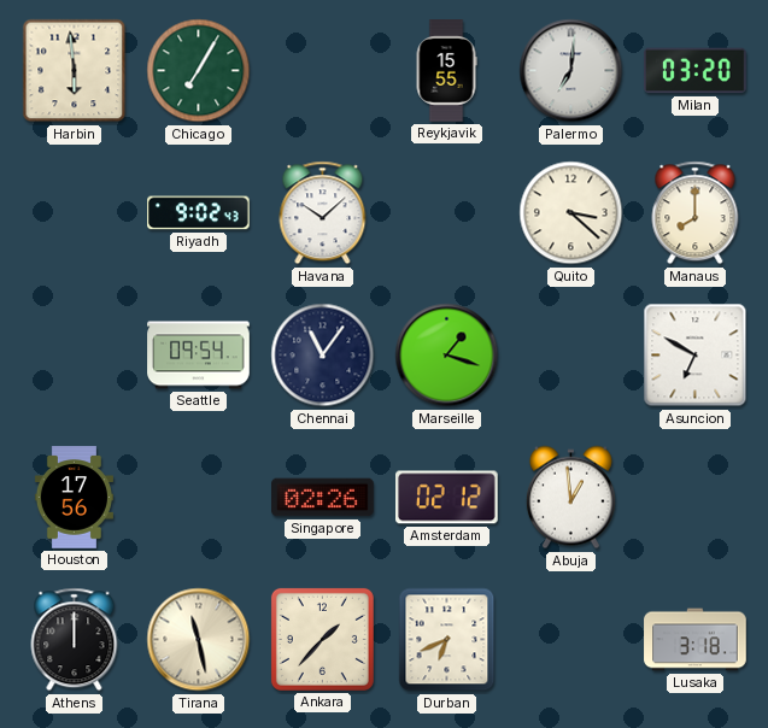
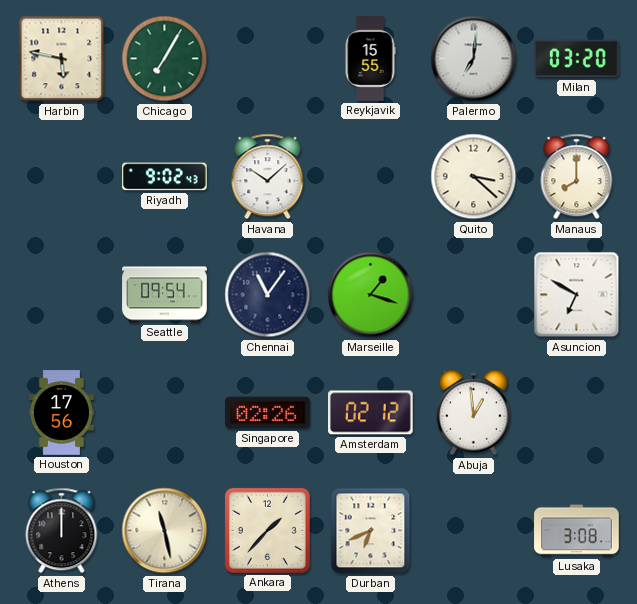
Harbin: 5:59 -> 5:47 (62, 59)
Lusaka: 3:18 -> 3:08 (577, 531)
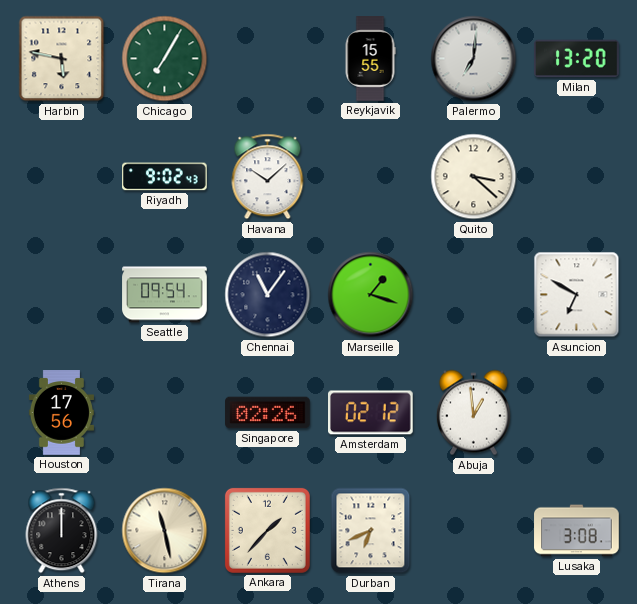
Milan: 03:20 -> 13:20 (577, 59)
Manaus: 8:00 -> none (577, 177)
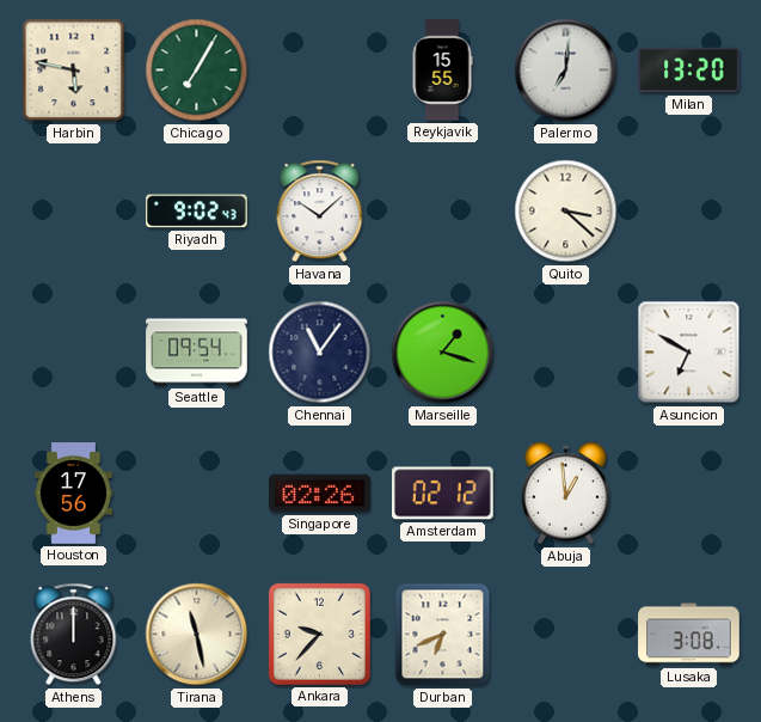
Ankara: 1:37 -> 9:37 (319, 634)
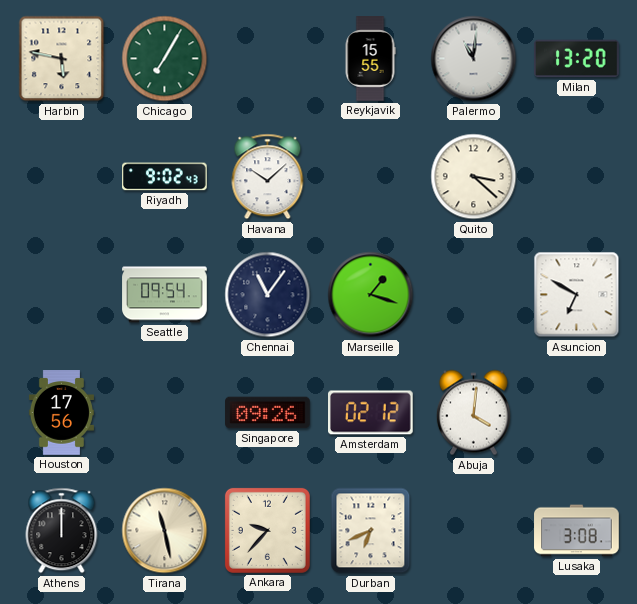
Palermo: 7:01 -> 11:01 (474, 59)
Singapore: 02:26 -> 09:26 (268, 413)
Abuja: 12:59 -> 4:01 (473, 413)
